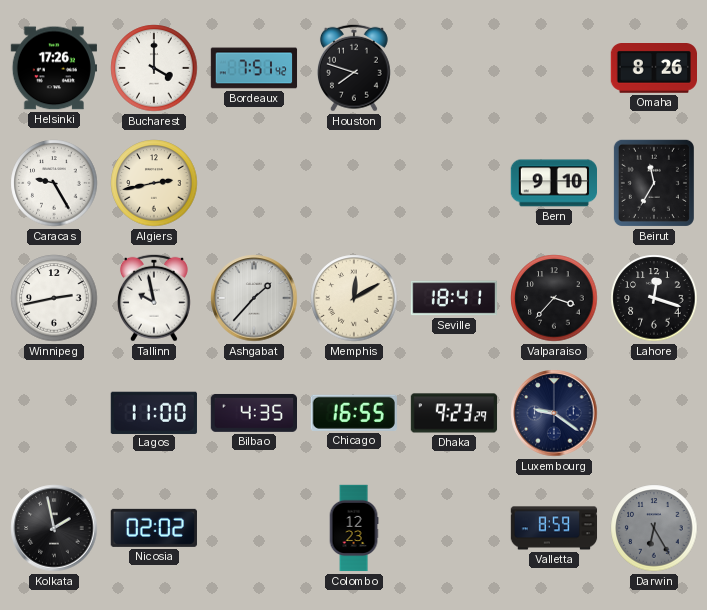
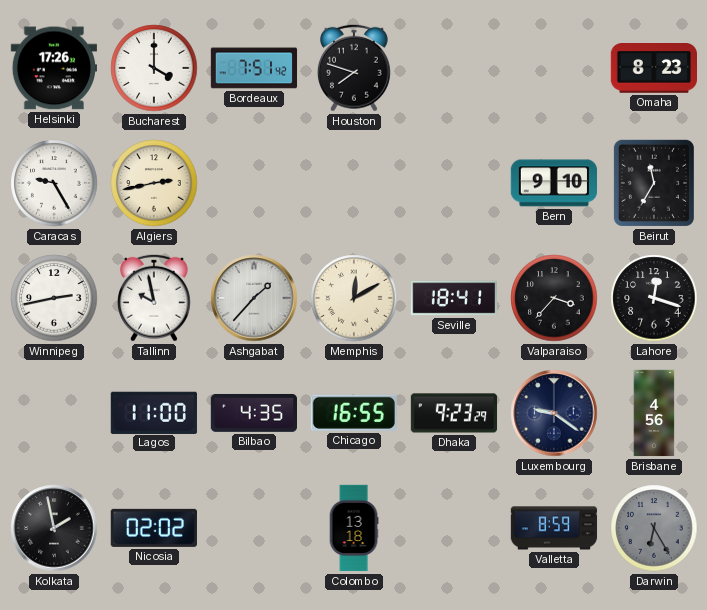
Omaha: 8:26 -> 8:23 (653, 69)
Brisbane: none -> 4:56 (654, 413)
Colombo: 12:23 -> 13:18 (354, 528)
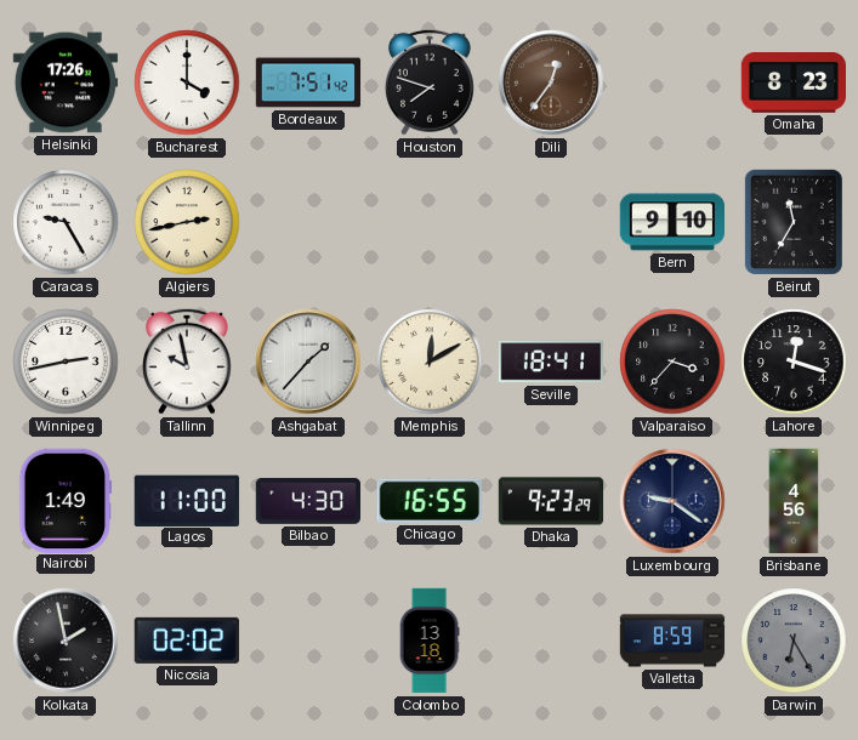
Dili: none -> 12:36 (551, 82)
Nairobi: none -> 1:49 (66, 500)
Bilbao: 4:35 -> 4:30 (307, 501)
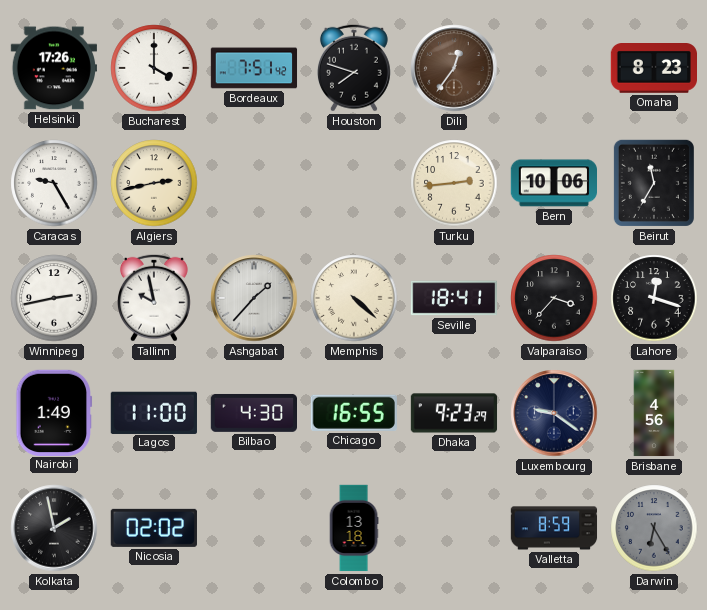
Turku: none -> 2:44 (454, 183)
Bern: 9:10 -> 10:06 (553, 183)
Memphis: 12:10 -> 4:22 (354, 298)
